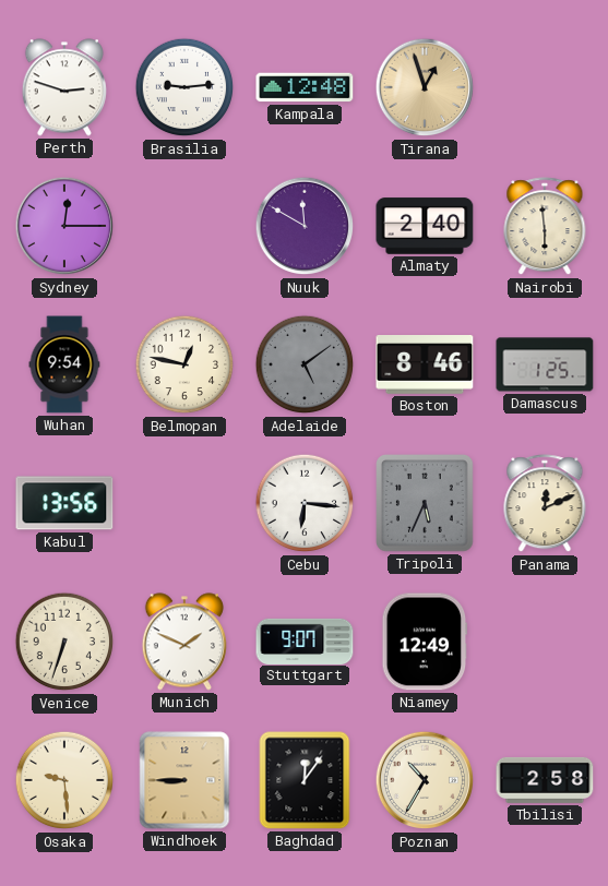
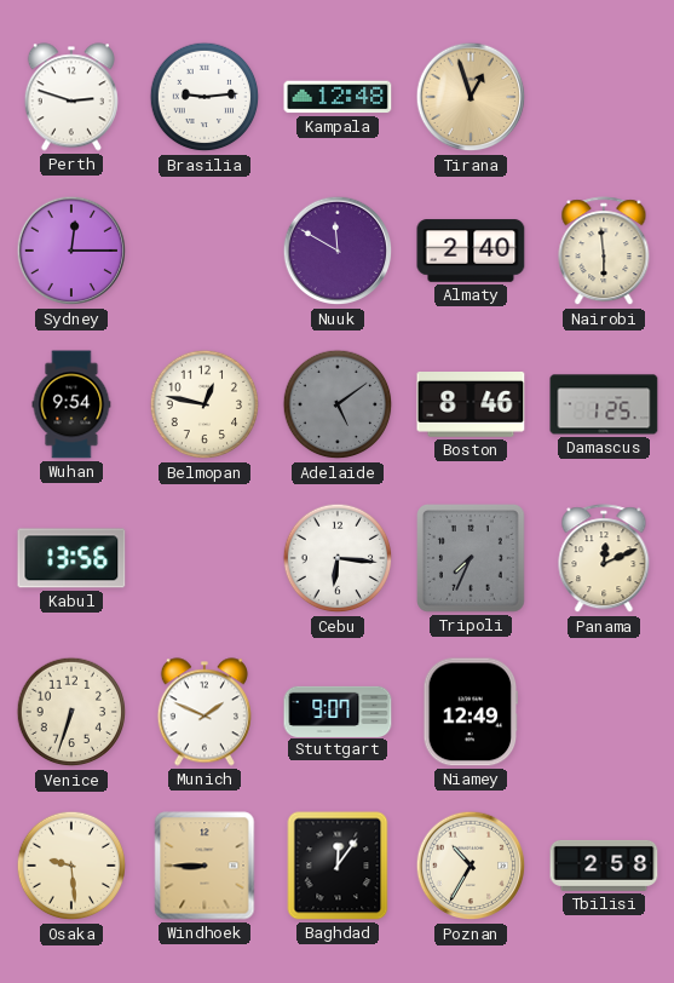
Tripoli: 5:34 -> 7:34 (472, 559)
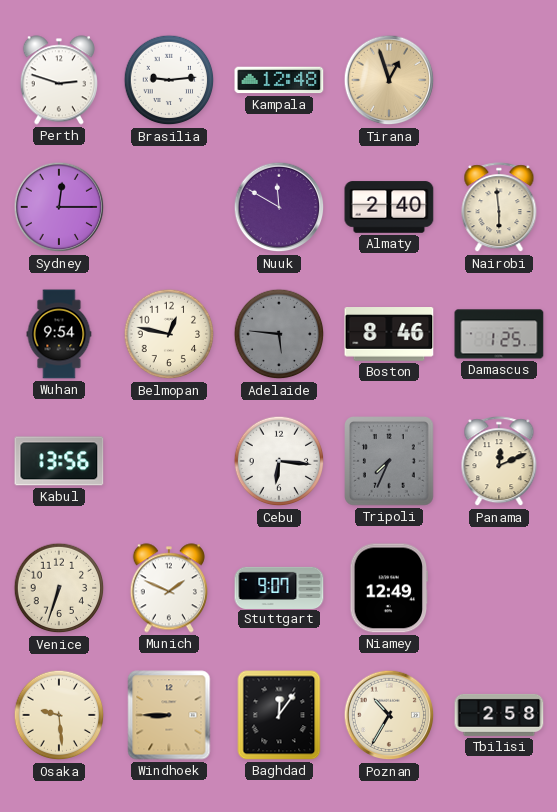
Adelaide: 5:09 -> 5:46 (279, 334)
